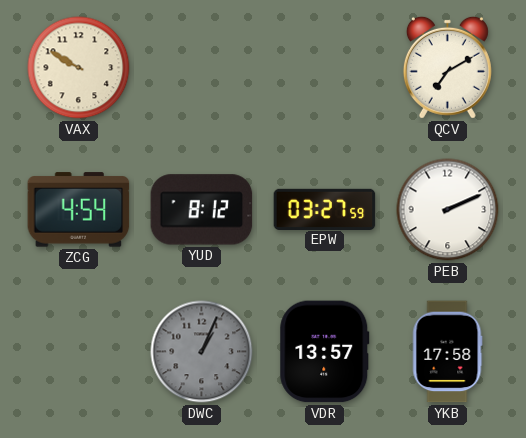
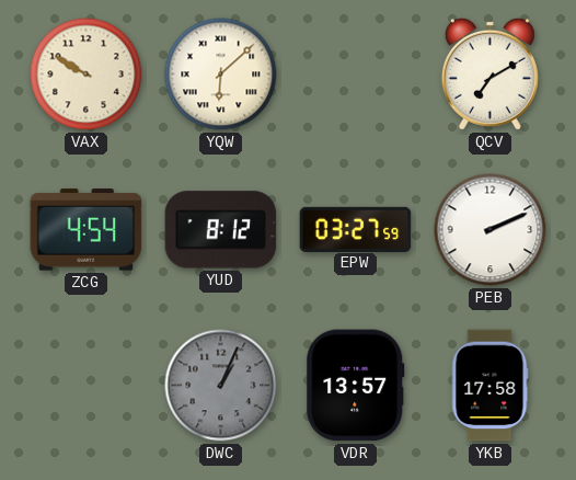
YQW: none -> 6:08 (221, 75)
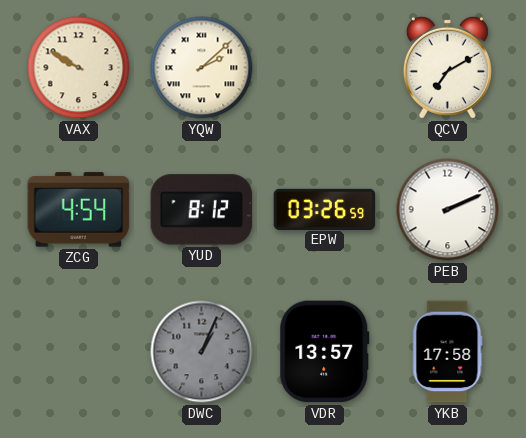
YQW: 6:08 -> 2:08 (202, 68)
EPW: 03:27 -> 03:26 (325, 209)
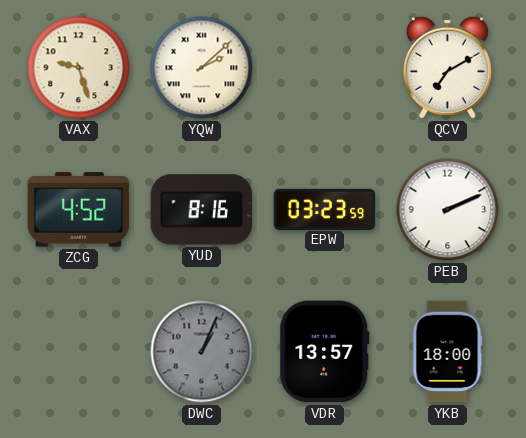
VAX: 9:50 -> 9:27 (79, 68)
ZCG: 4:54 -> 4:52 (79, 210)
YUD: 8:12 -> 8:16 (202, 210)
EPW: 03:26 -> 03:23 (325, 209)
YKB: 17:58 -> 18:00 (447, 352)
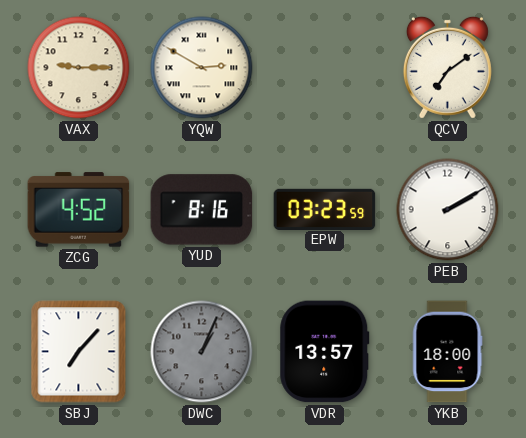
VAX: 9:27 -> 9:15 (79, 68)
YQW: 2:08 -> 2:50 (202, 68)
QCV: 7:10 -> 7:09 (447, 67)
PEB: 2:11 -> 2:10 (448, 210)
SBJ: none -> 7:07 (79, 352)
